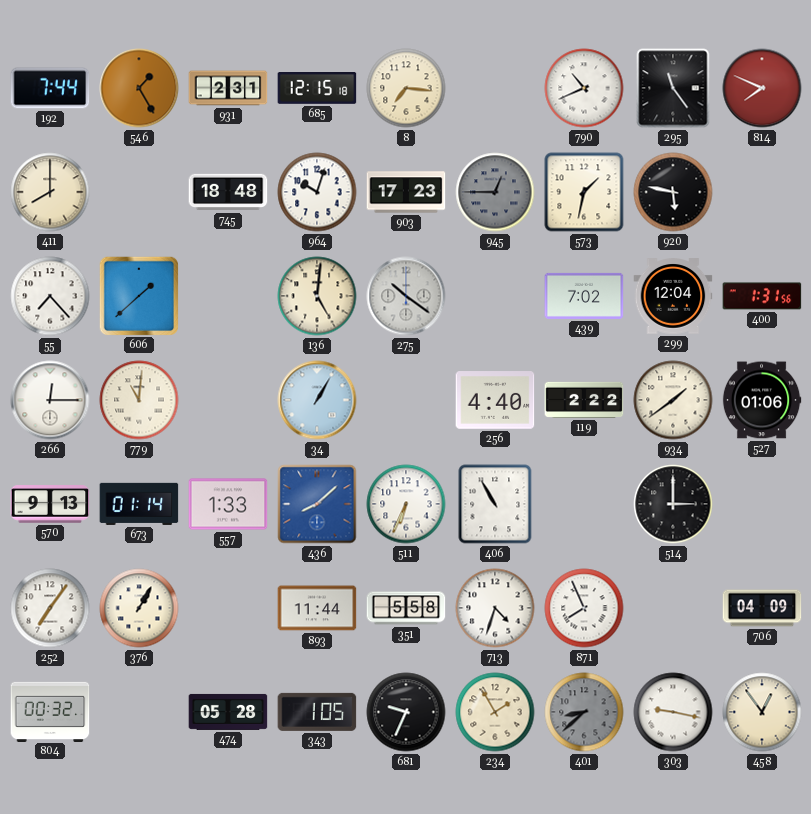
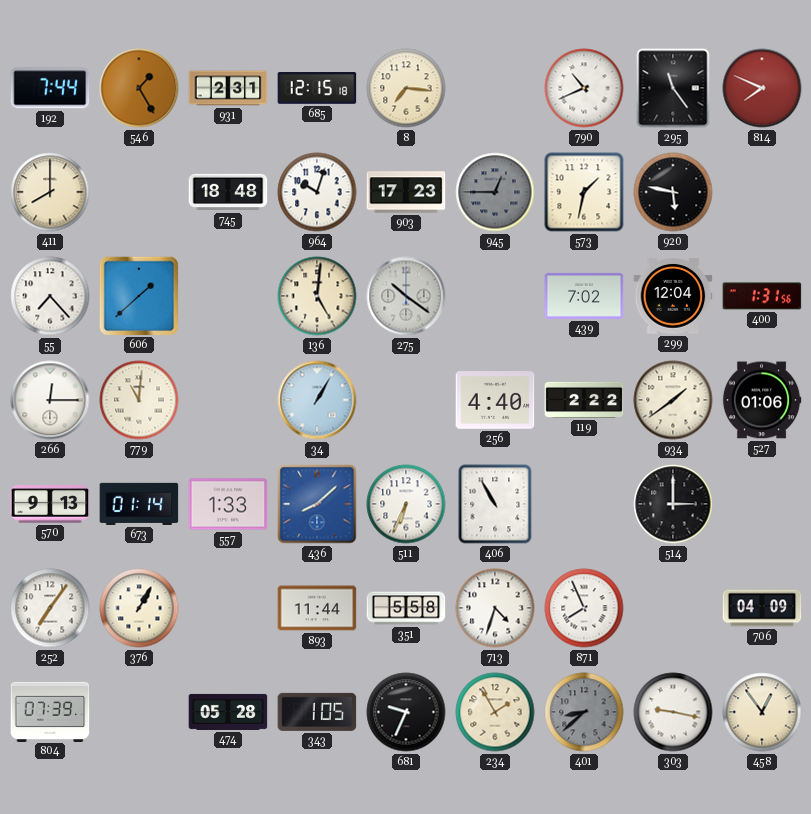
804: 00:32 -> 07:39 (50, 711)
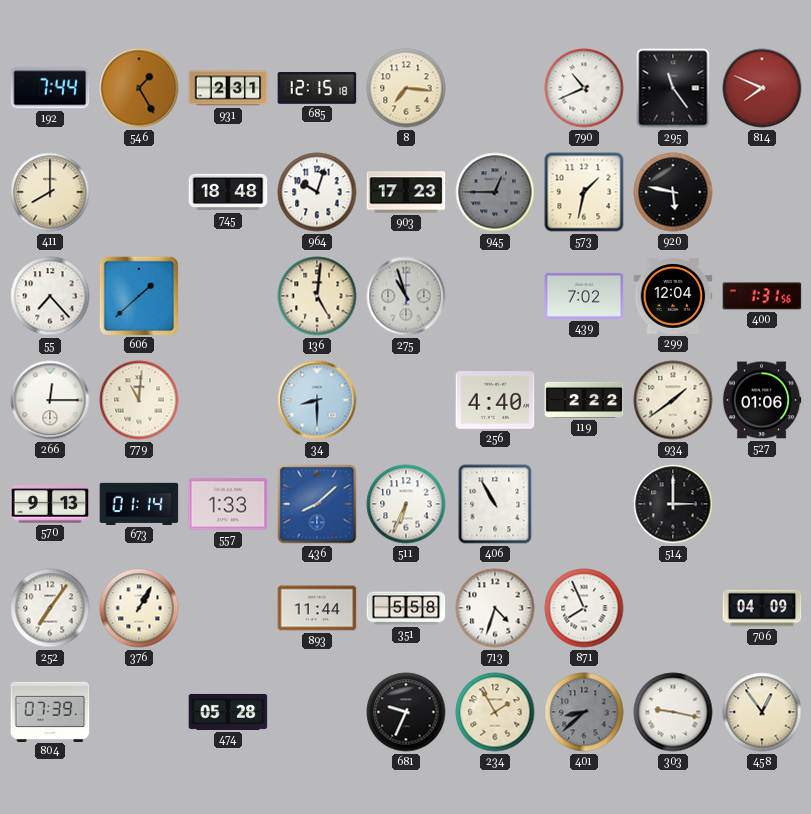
275: 10:21 -> 10:57 (406, 296)
34: 1:05 -> 8:30 (317, 400)
343: 1:05 -> none (317, 712)
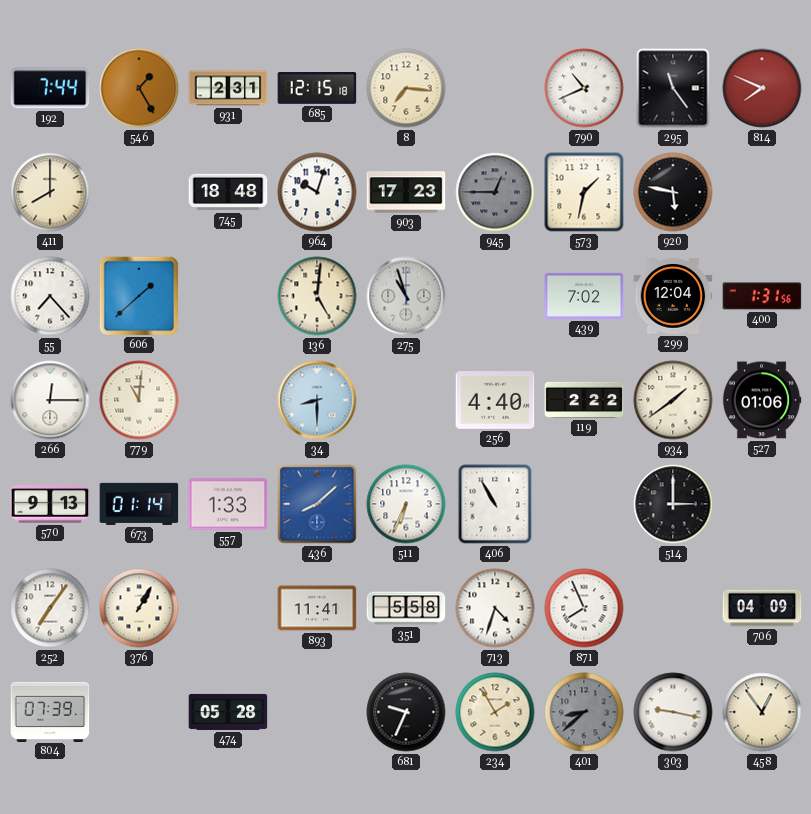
893: 11:44 -> 11:41 (317, 608)
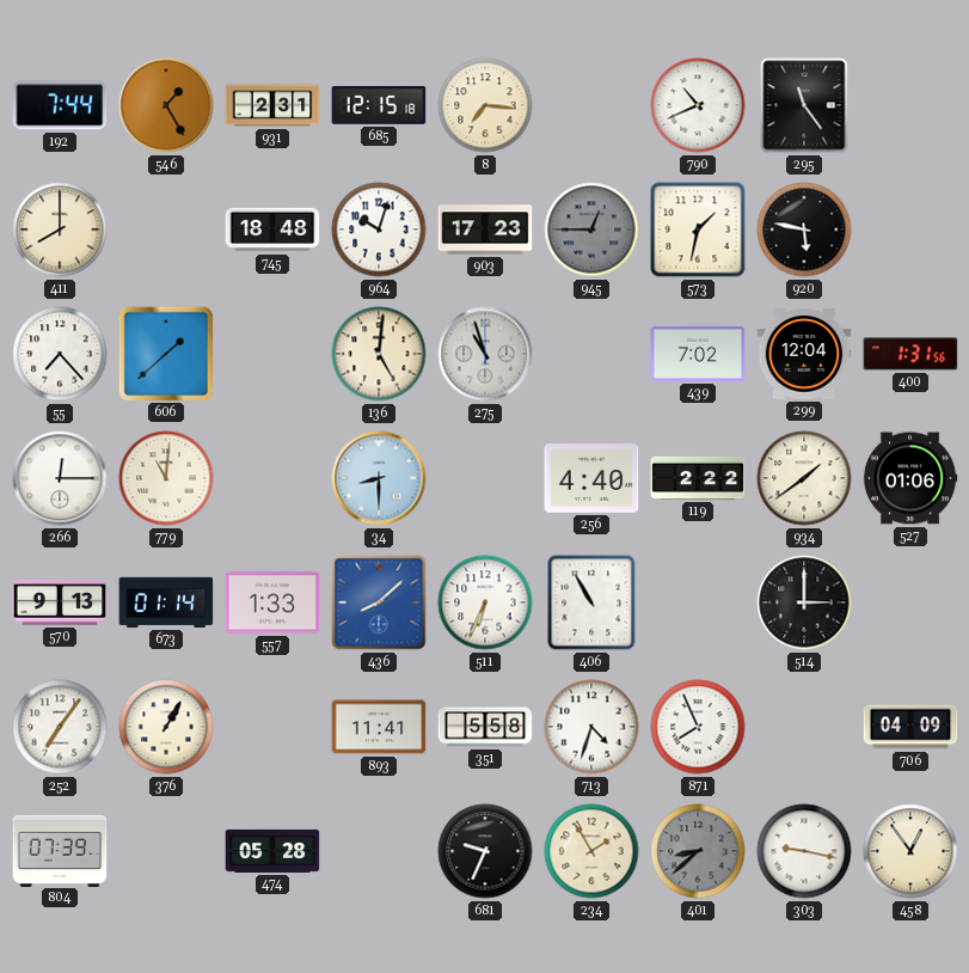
814: 7:49 -> none (762, 88)
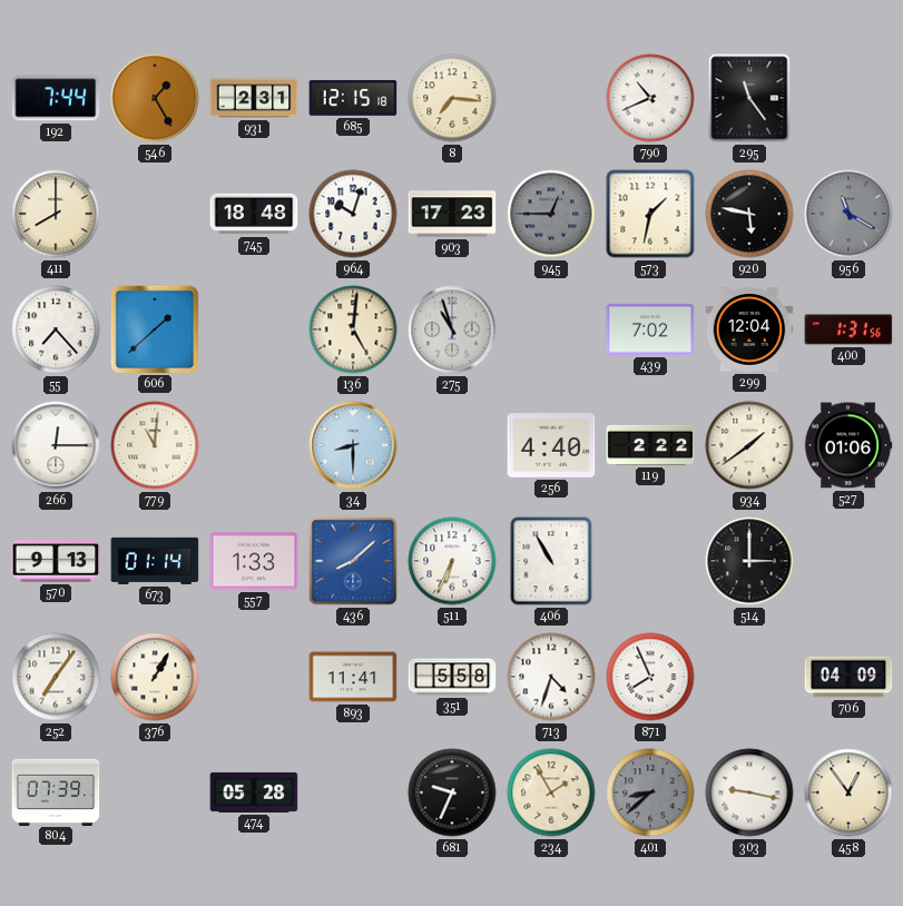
956: none -> 11:20 (848, 214)
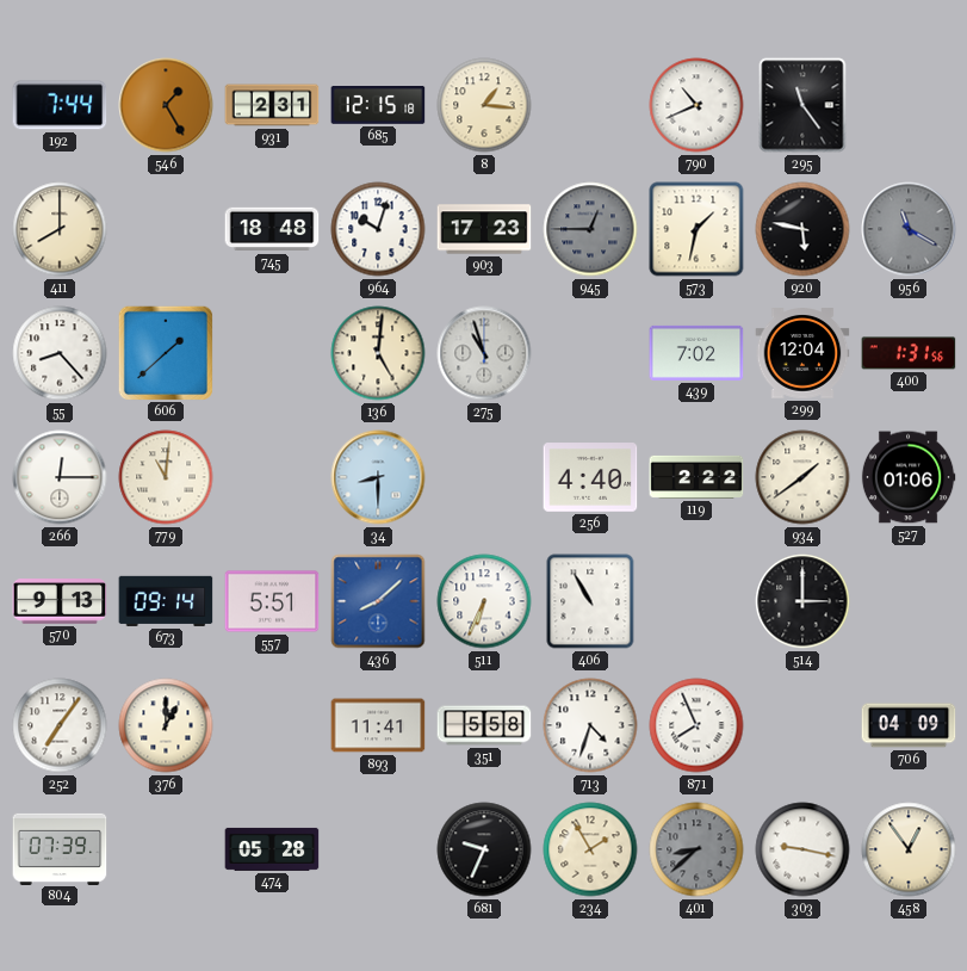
8: 7:16 -> 1:16 (484, 105)
55: 7:23 -> 8:23 (60, 353)
673: 01:14 -> 09:14 (166, 601)
557: 1:33 -> 5:51 (272, 601)
376: 1:05 -> 1:00 (166, 725)
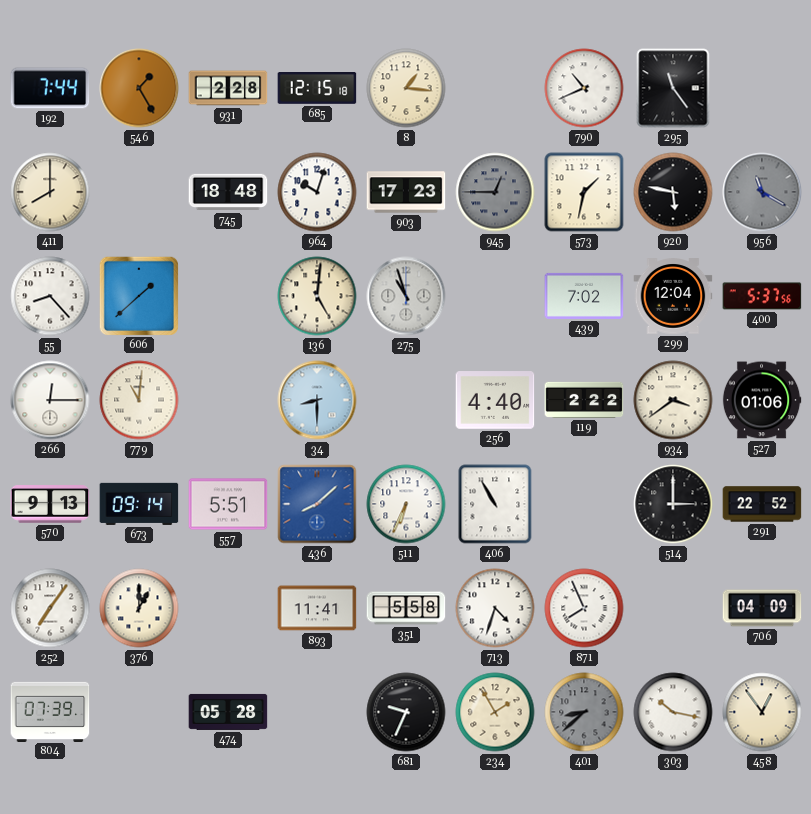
931: 2:31 -> 2:28 (228, 88)
400: 1:31 -> 5:37 (762, 296)
934: 1:39 -> 3:39 (673, 400)
291: none -> 22:52 (762, 504)
303: 9:17 -> 10:17 (673, 712)
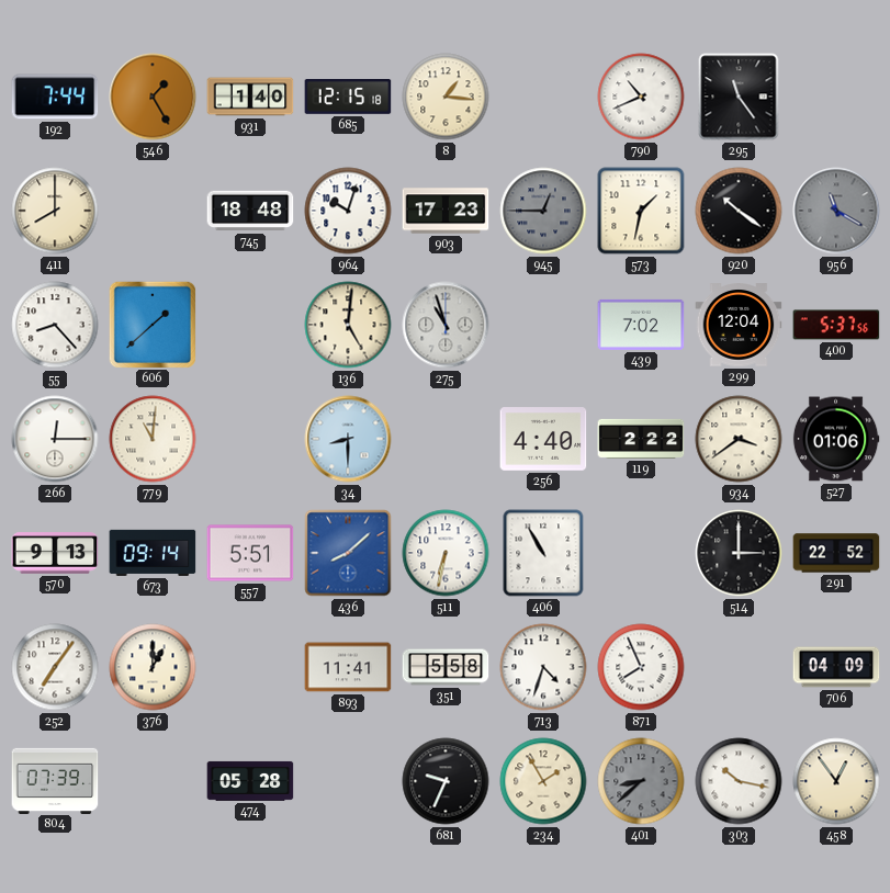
931: 2:28 -> 1:40 (250, 97)
920: 5:47 -> 10:21 (739, 211)
511: 6:34 -> 6:32 (446, 553)
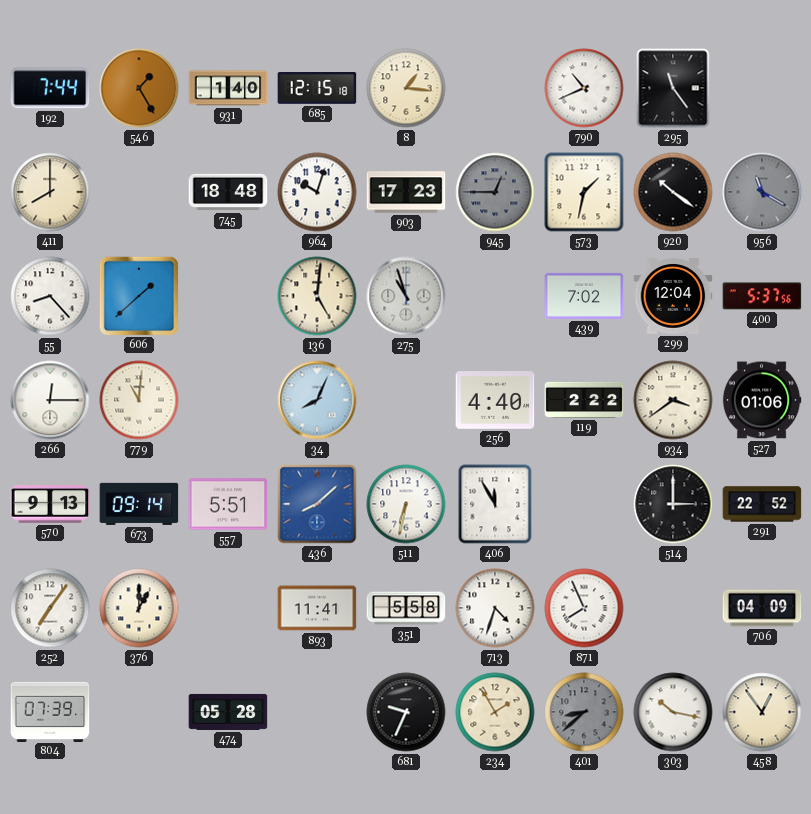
34: 8:30 -> 8:04 (317, 400)
406: 10:55 -> 11:55 (495, 504)
